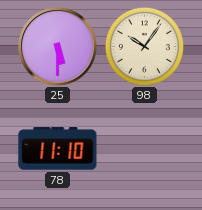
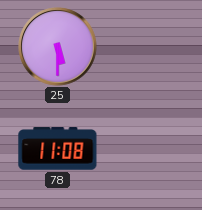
98: 10:06 -> none (144, 46)
78: 11:10 -> 11:08 (58, 149)
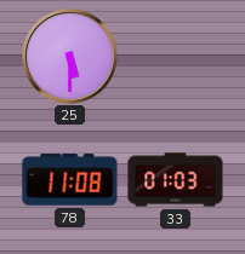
33: none -> 01:03 (176, 180)
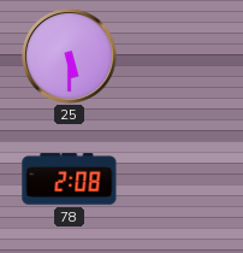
78: 11:08 -> 2:08 (70, 180)
33: 01:03 -> none (176, 180)
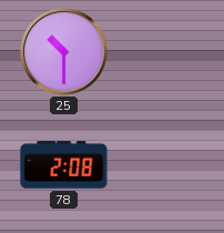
25: 5:30 -> 10:30 (64, 52)
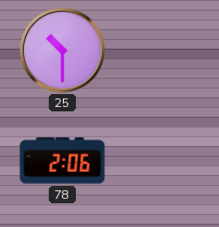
78: 2:08 -> 2:06 (63, 161)
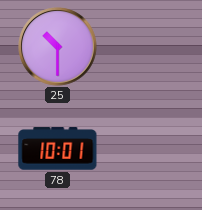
78: 2:06 -> 10:01 (58, 149)
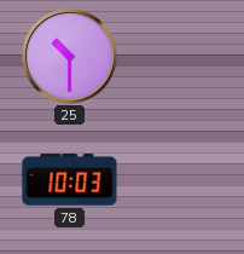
78: 10:01 -> 10:03 (70, 180)
